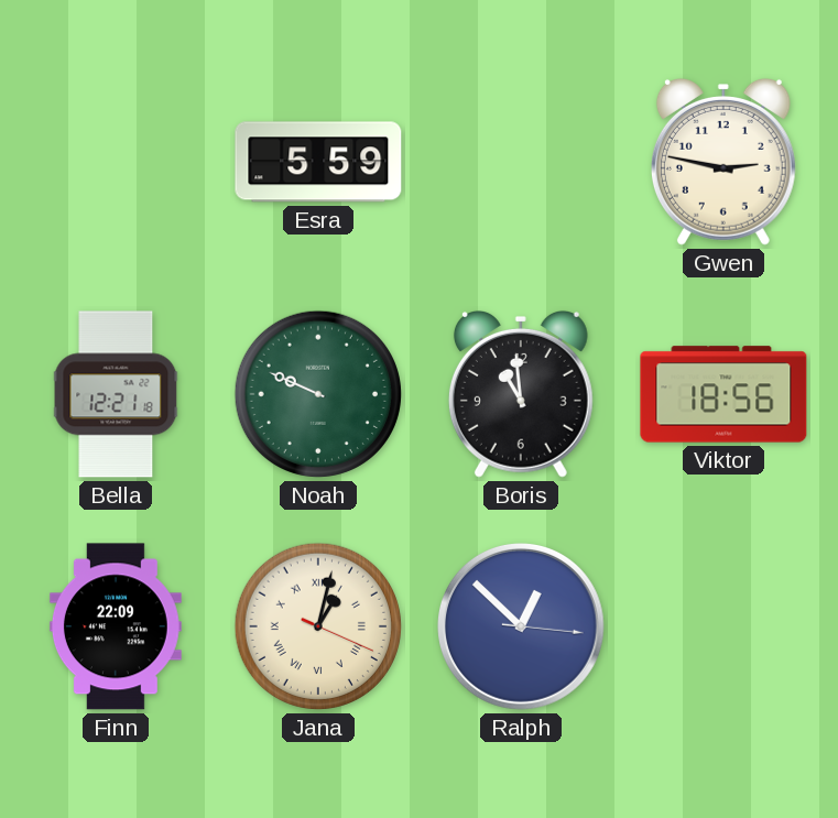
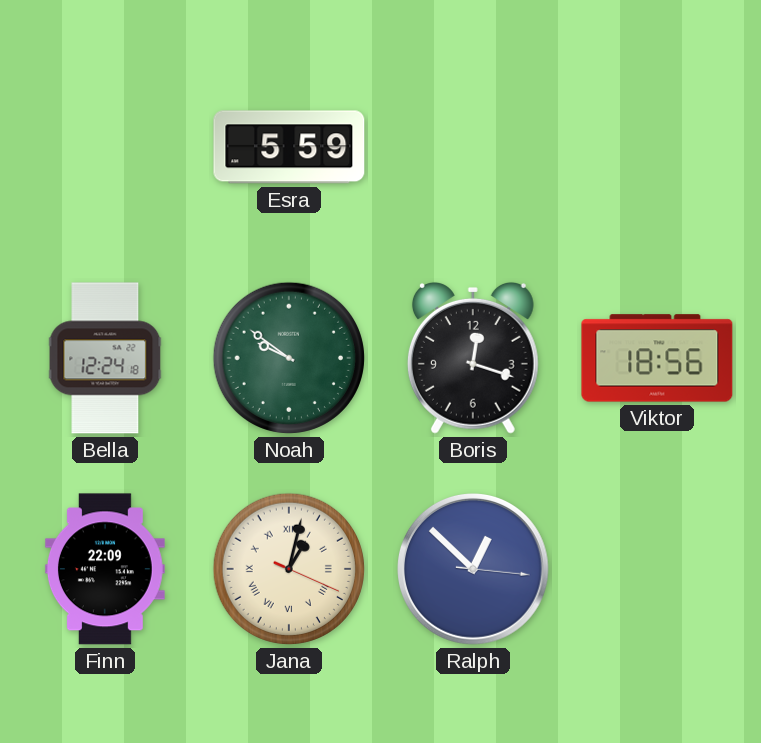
Gwen: 2:47 -> none (723, 162)
Bella: 12:21 -> 12:24 (105, 358)
Noah: 9:49 -> 9:51 (289, 358)
Boris: 10:59 -> 12:18 (473, 358)
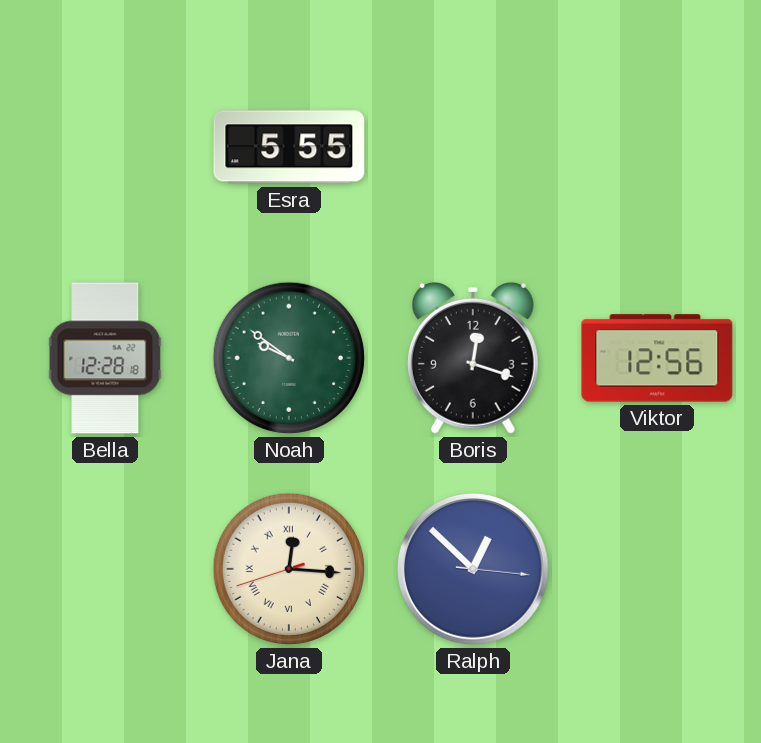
Esra: 5:59 -> 5:55 (289, 147)
Bella: 12:24 -> 12:28 (105, 358)
Viktor: 18:56 -> 12:56 (657, 358)
Finn: 22:09 -> none (105, 569)
Jana: 1:02 -> 12:15 (289, 569)
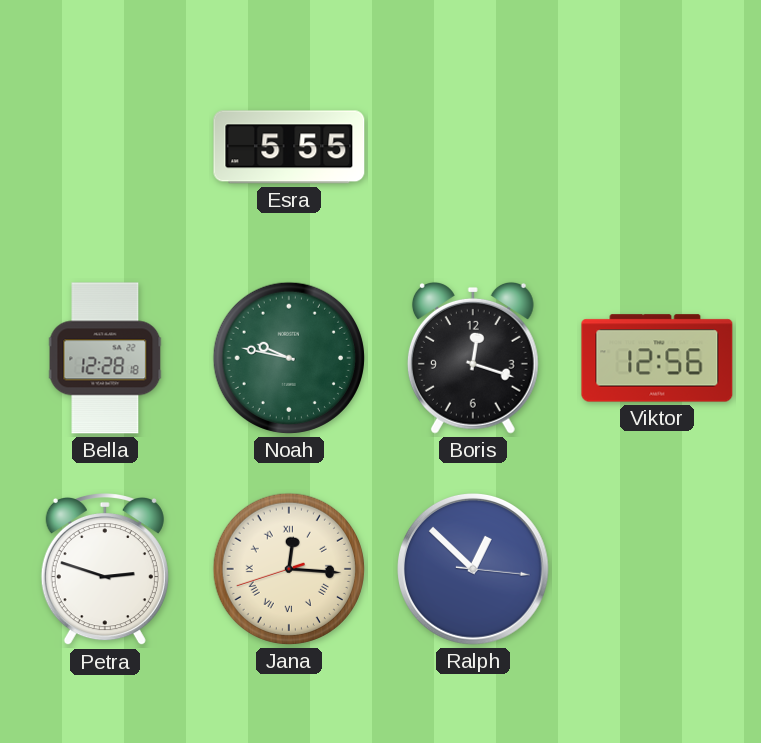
Noah: 9:51 -> 9:47 (289, 358)
Petra: none -> 2:48 (105, 570)
